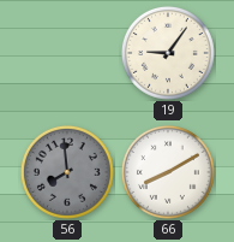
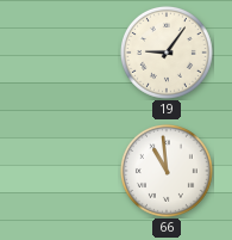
56: 7:59 -> none (67, 172)
66: 8:10 -> 10:59 (167, 171)
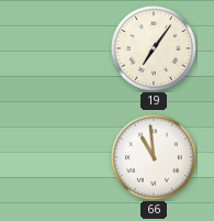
19: 9:06 -> 7:06 (154, 48)
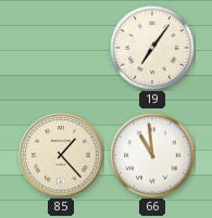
85: none -> 1:23 (61, 155)
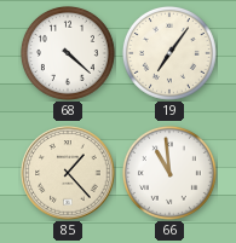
68: none -> 4:22 (68, 53)
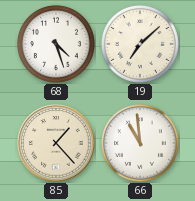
68: 4:22 -> 4:27 (56, 44)
19: 7:06 -> 7:08 (140, 44)
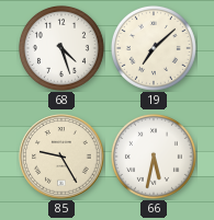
85: 1:23 -> 9:25 (61, 157)
66: 10:59 -> 5:32 (154, 157)
